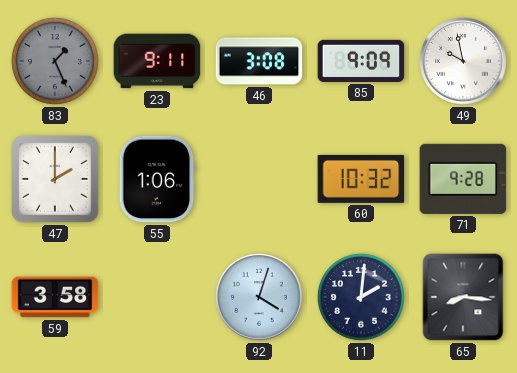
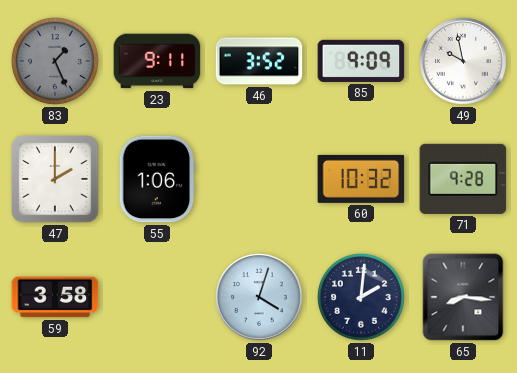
46: 3:08 -> 3:52 (259, 61)
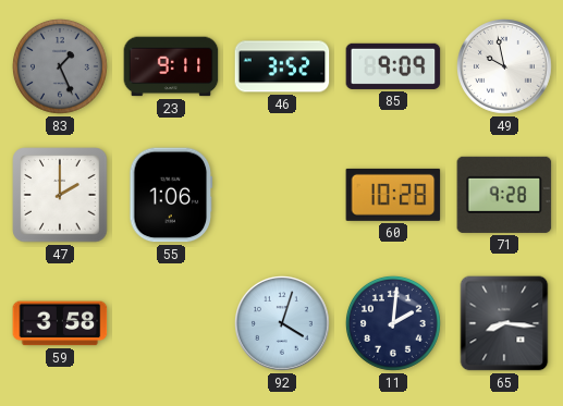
60: 10:32 -> 10:28 (393, 195)
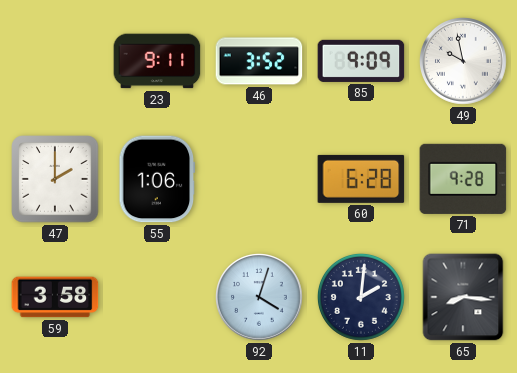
83: 1:26 -> none (60, 66)
60: 10:28 -> 6:28 (361, 179)
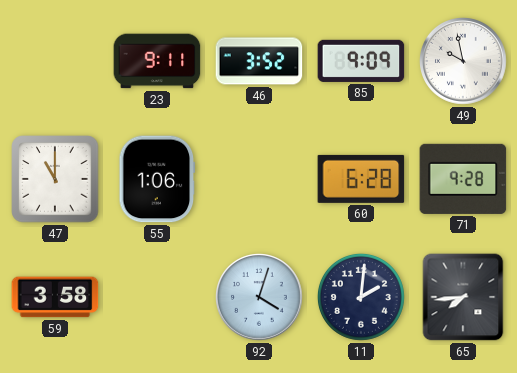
47: 2:00 -> 11:00 (55, 179)
65: 8:16 -> 7:44 (463, 297)
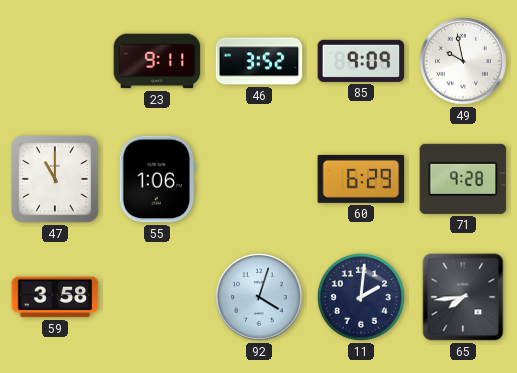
60: 6:28 -> 6:29 (361, 179)
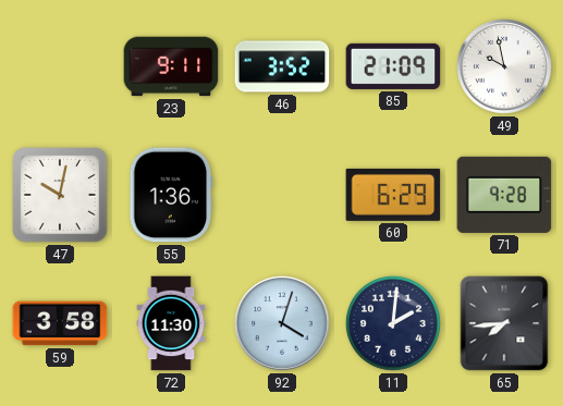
85: 9:09 -> 21:09 (393, 66)
47: 11:00 -> 10:02 (60, 195)
55: 1:06 -> 1:36 (171, 195)
72: none -> 11:30 (171, 323)
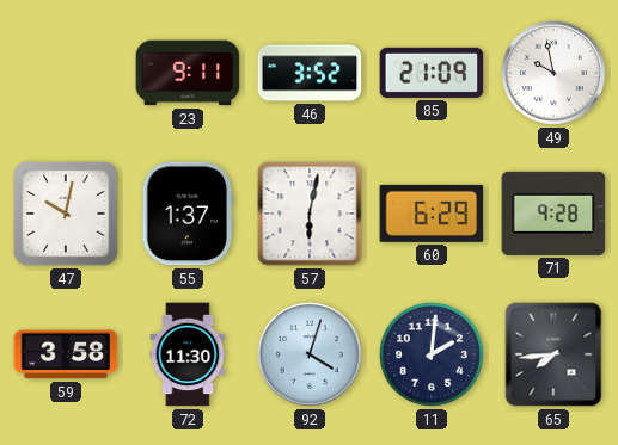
55: 1:36 -> 1:37 (188, 214)
57: none -> 6:02 (310, 214)
